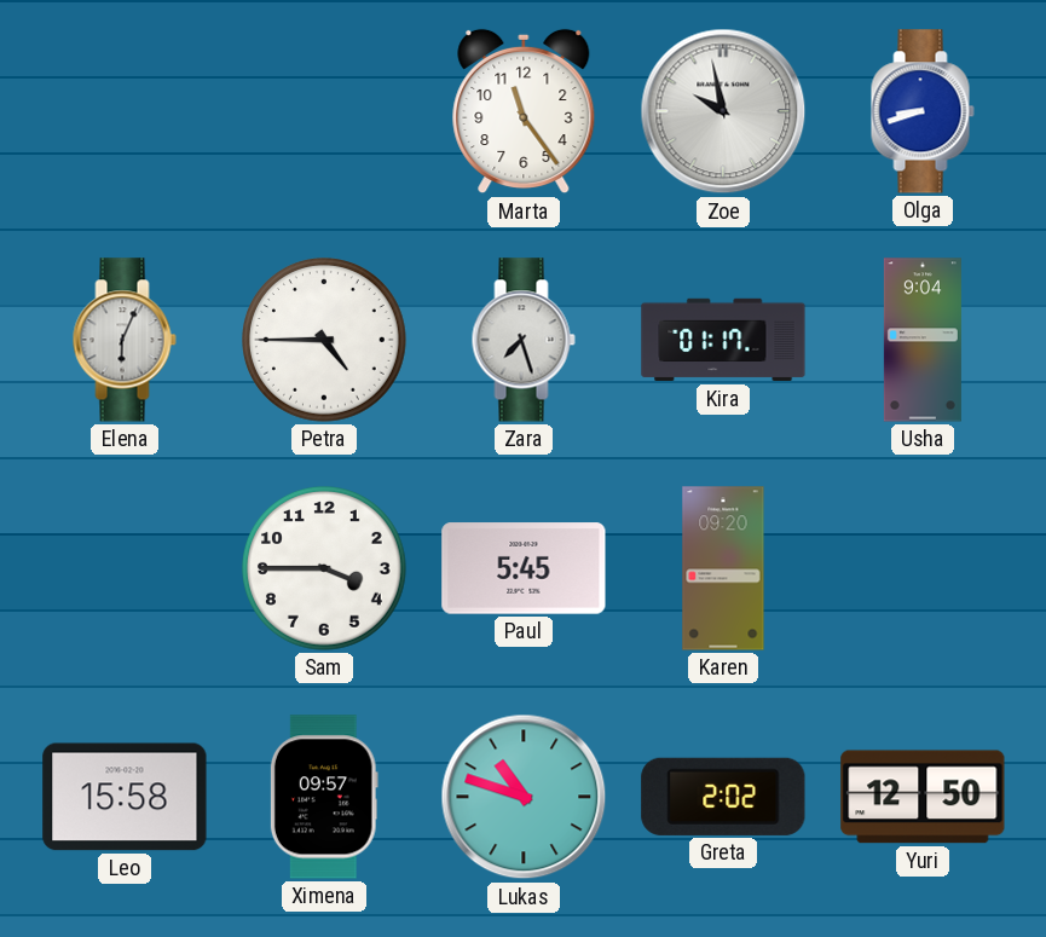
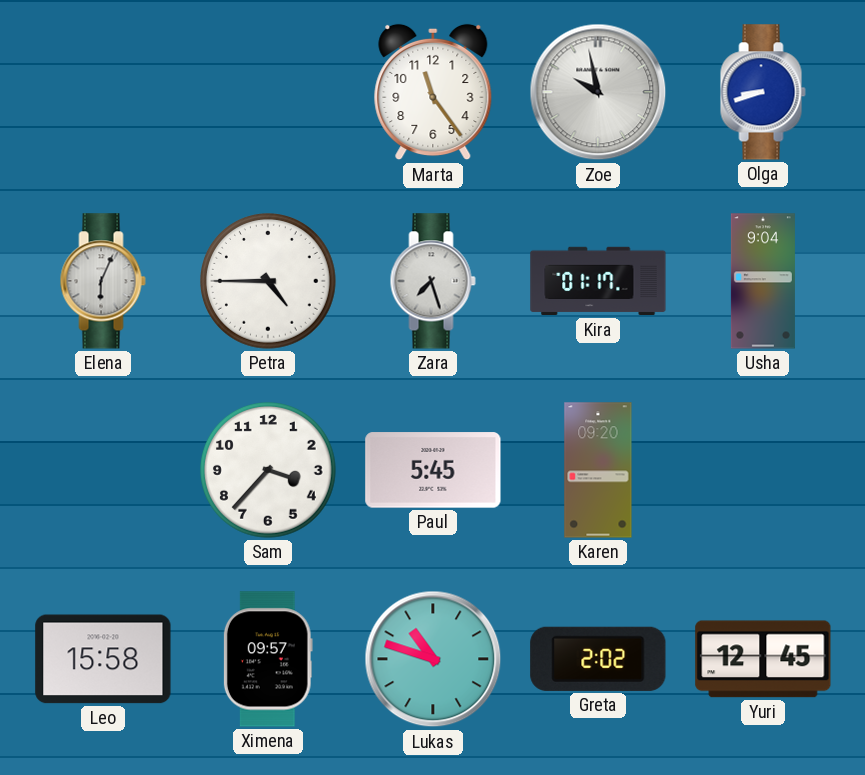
Sam: 3:45 -> 3:37 (269, 471)
Yuri: 12:50 -> 12:45 (763, 659)
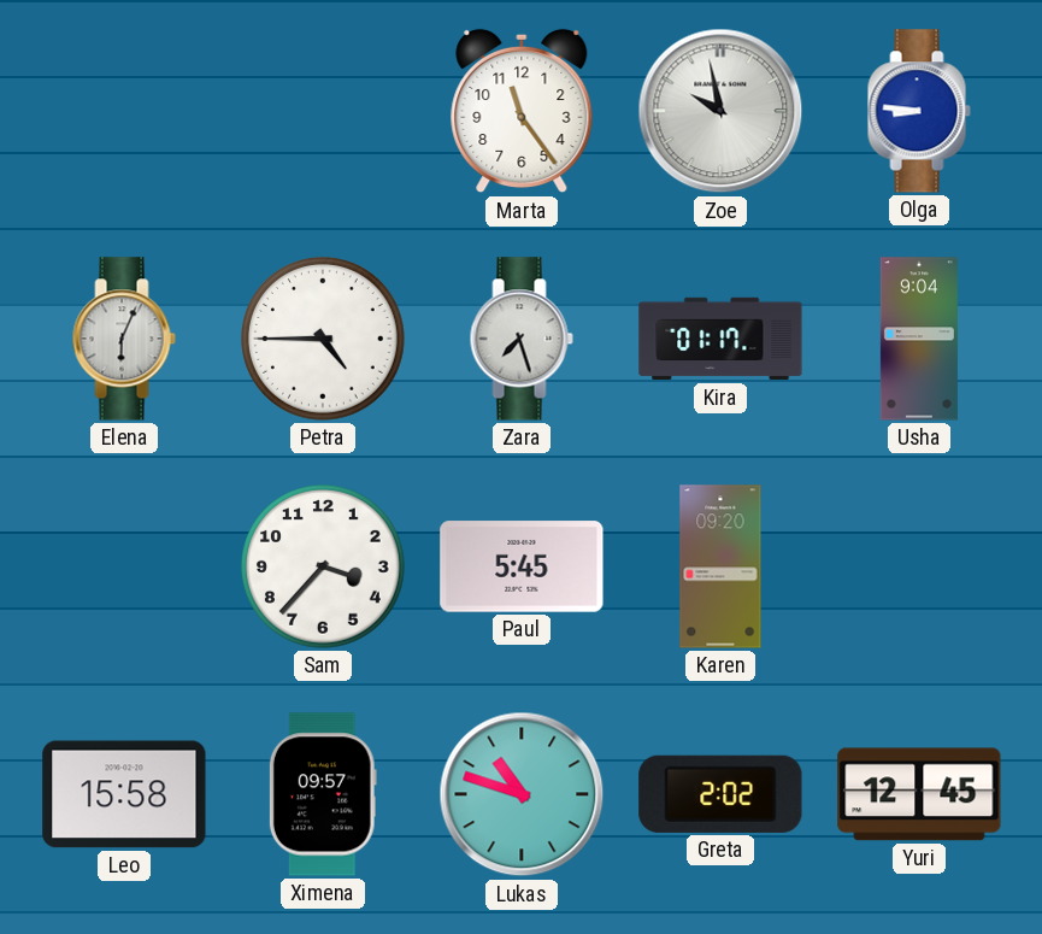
Olga: 8:42 -> 8:46 (919, 111)
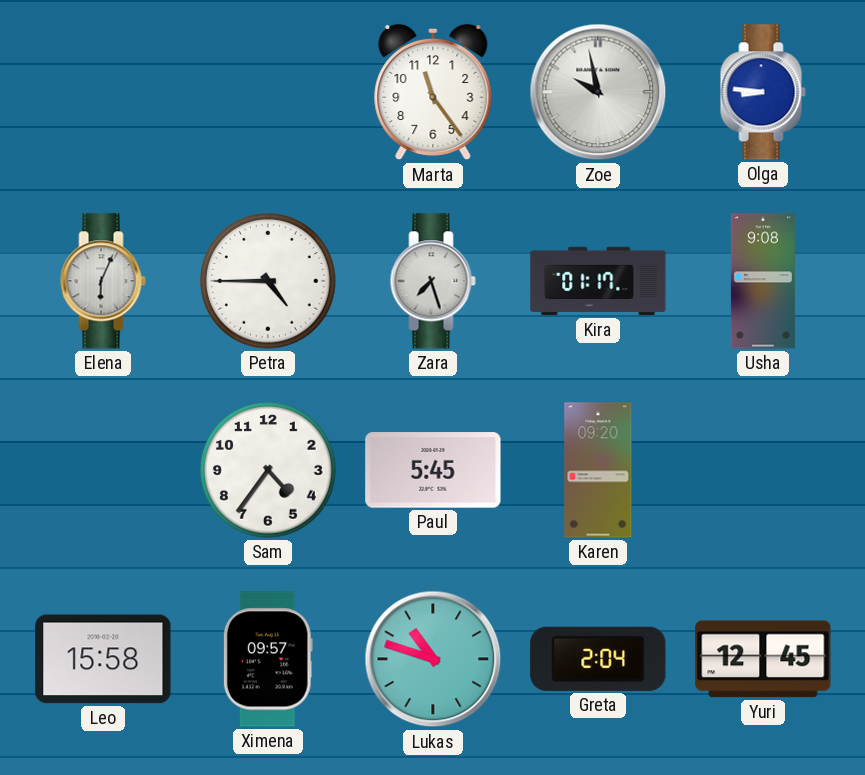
Usha: 9:04 -> 9:08 (763, 281)
Sam: 3:37 -> 4:36 (269, 471)
Greta: 2:02 -> 2:04 (598, 659)
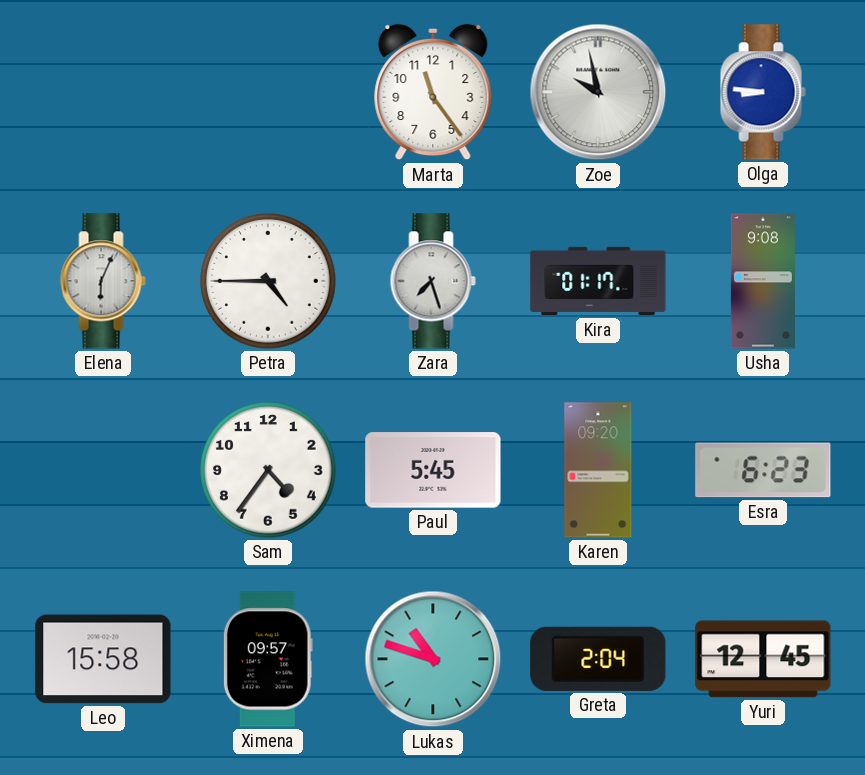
Esra: none -> 6:23 (763, 470)
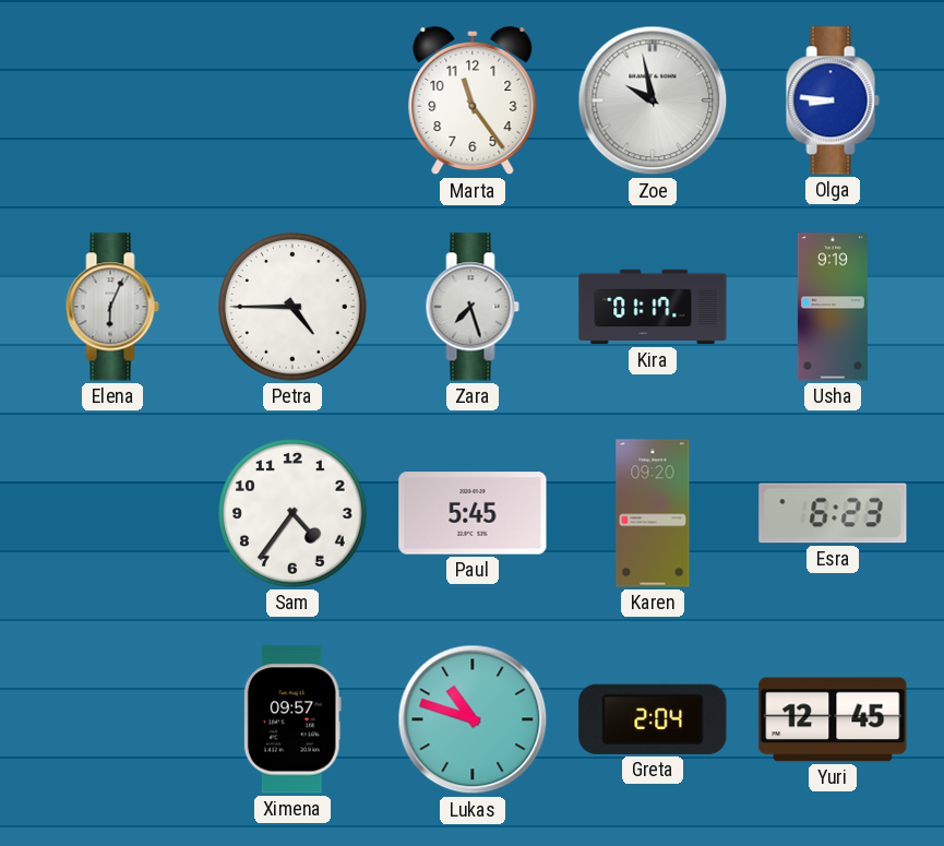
Usha: 9:08 -> 9:19 (833, 307)
Leo: 15:58 -> none (103, 659)
